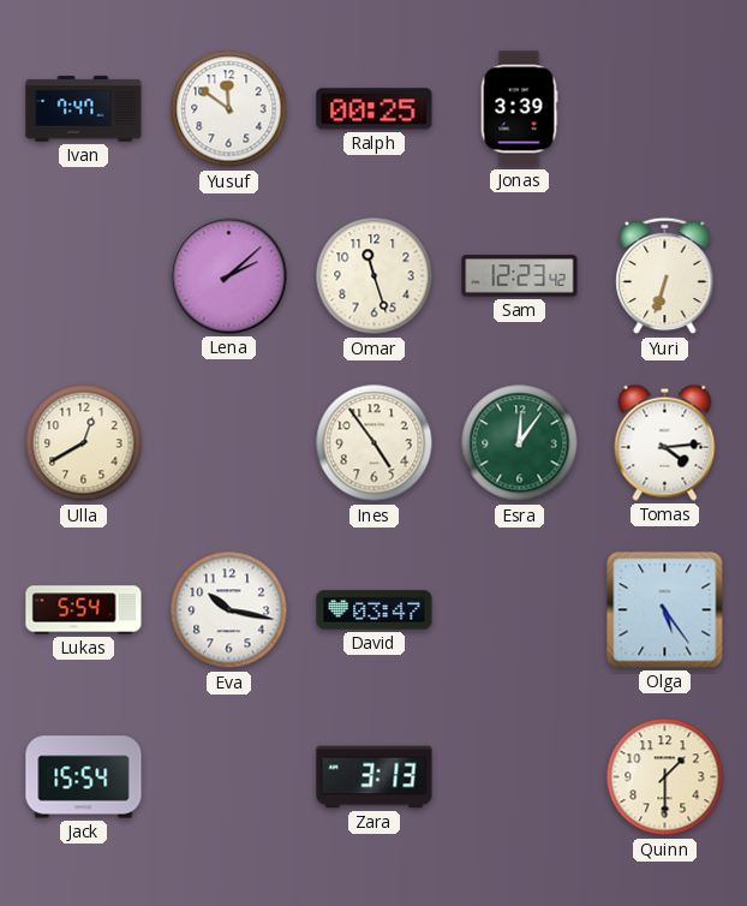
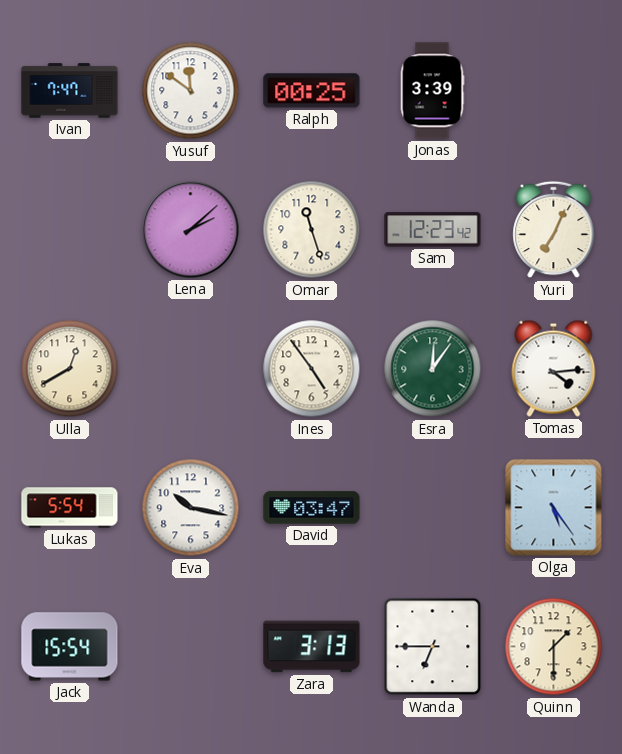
Yuri: 6:33 -> 7:04 (554, 230)
Wanda: none -> 6:45 (433, 647)
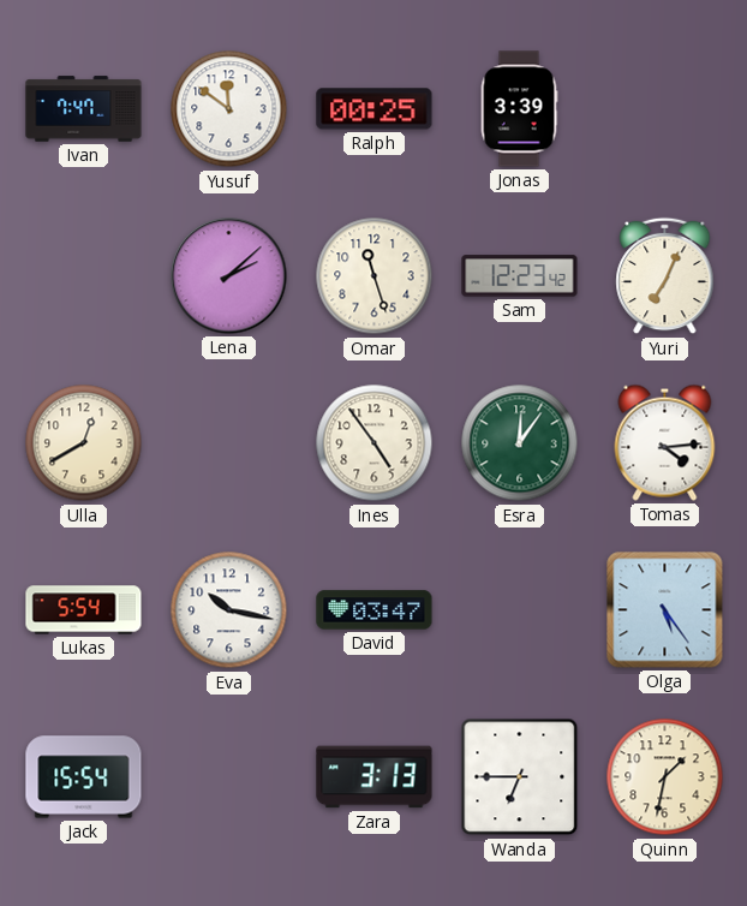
Quinn: 1:30 -> 1:32 (665, 777)
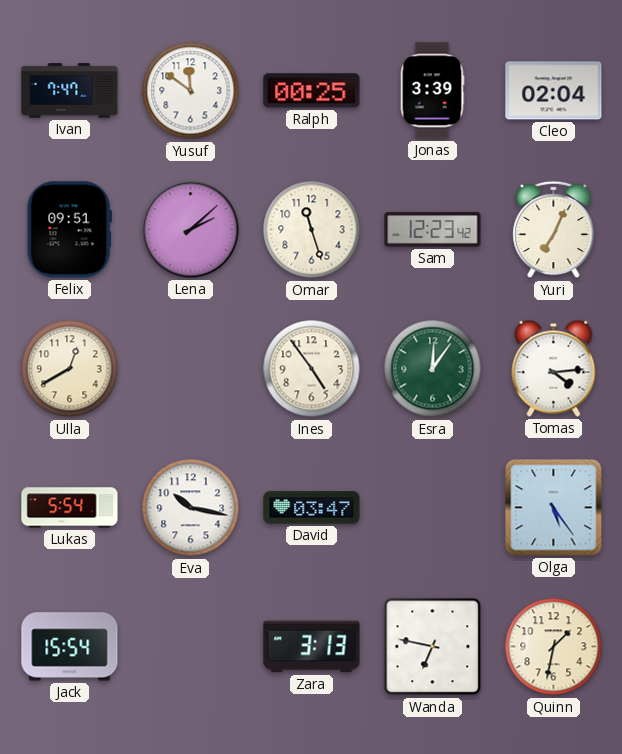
Cleo: none -> 02:04 (554, 91)
Felix: none -> 09:51 (69, 230)
Wanda: 6:45 -> 6:47 (433, 647)
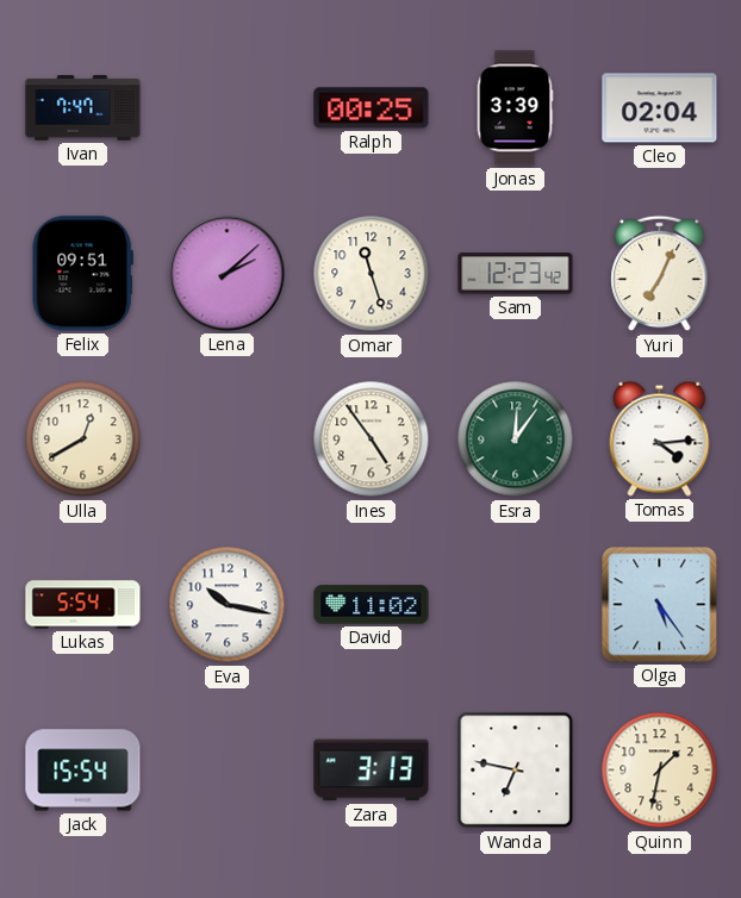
Yusuf: 11:51 -> none (191, 91)
David: 03:47 -> 11:02 (372, 605)
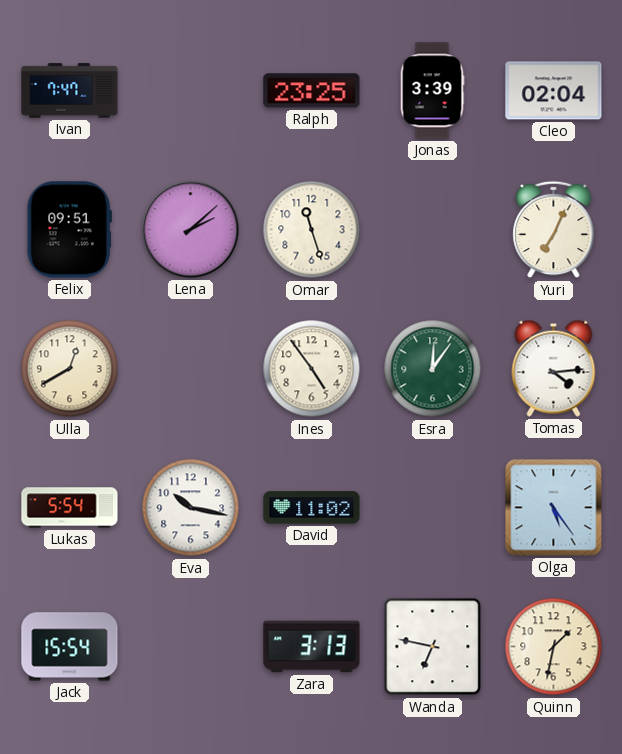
Ralph: 00:25 -> 23:25 (312, 91)
Sam: 12:23 -> none (516, 274)
